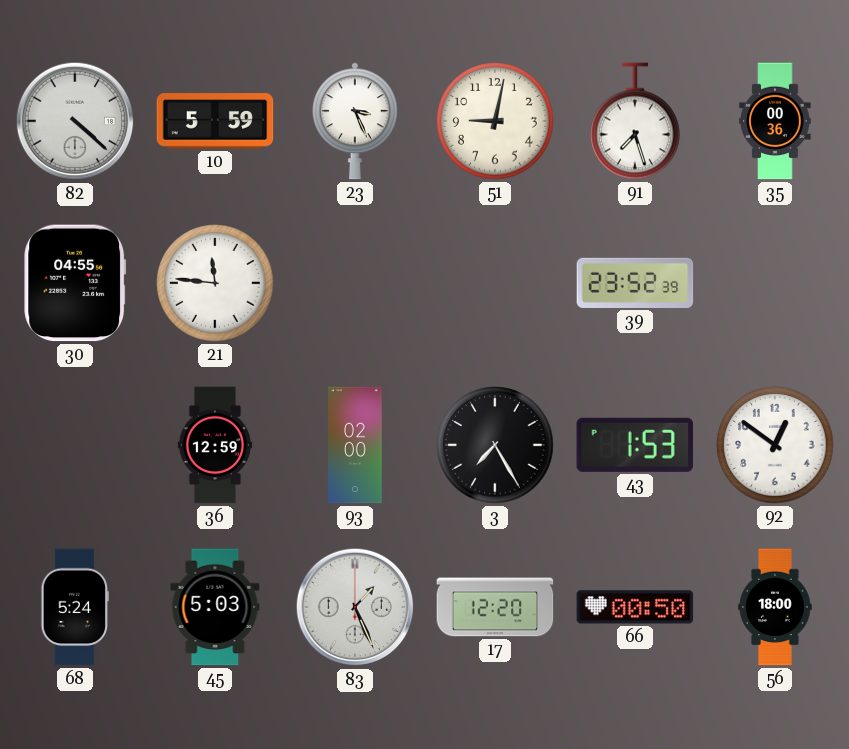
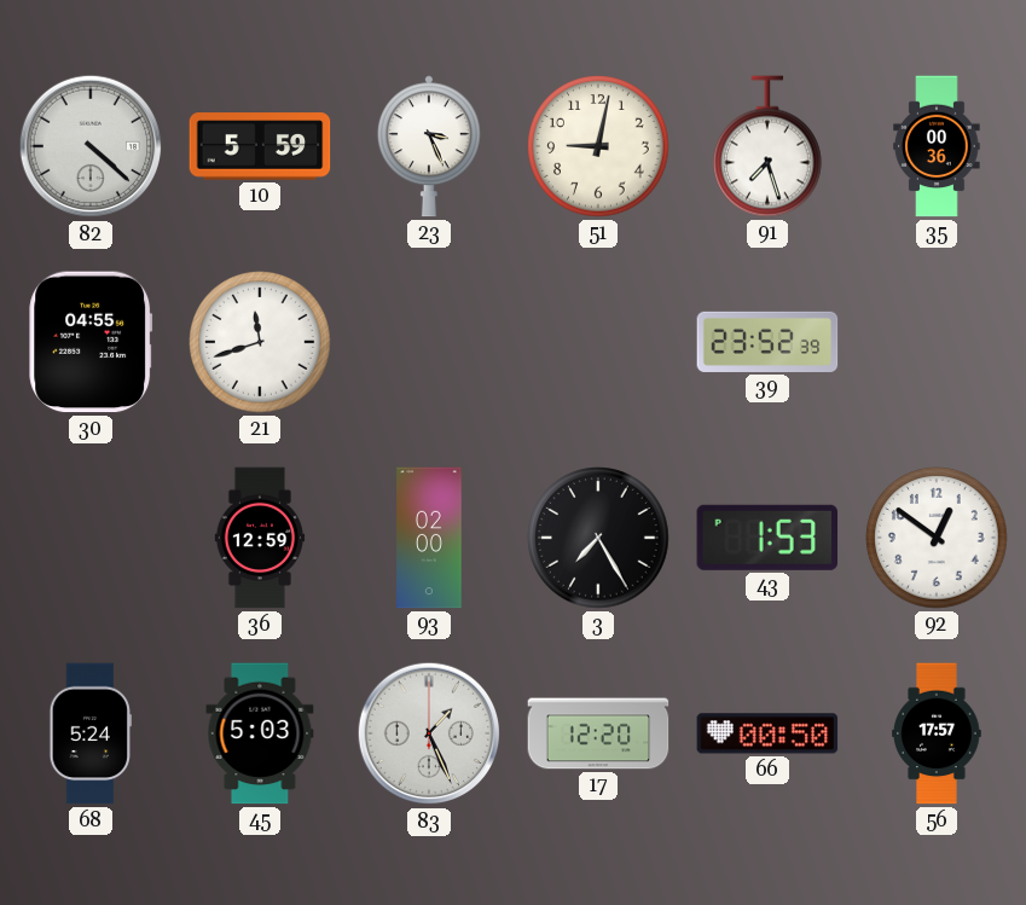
21: 11:46 -> 11:42 (260, 342)
56: 18:00 -> 17:57 (937, 733)
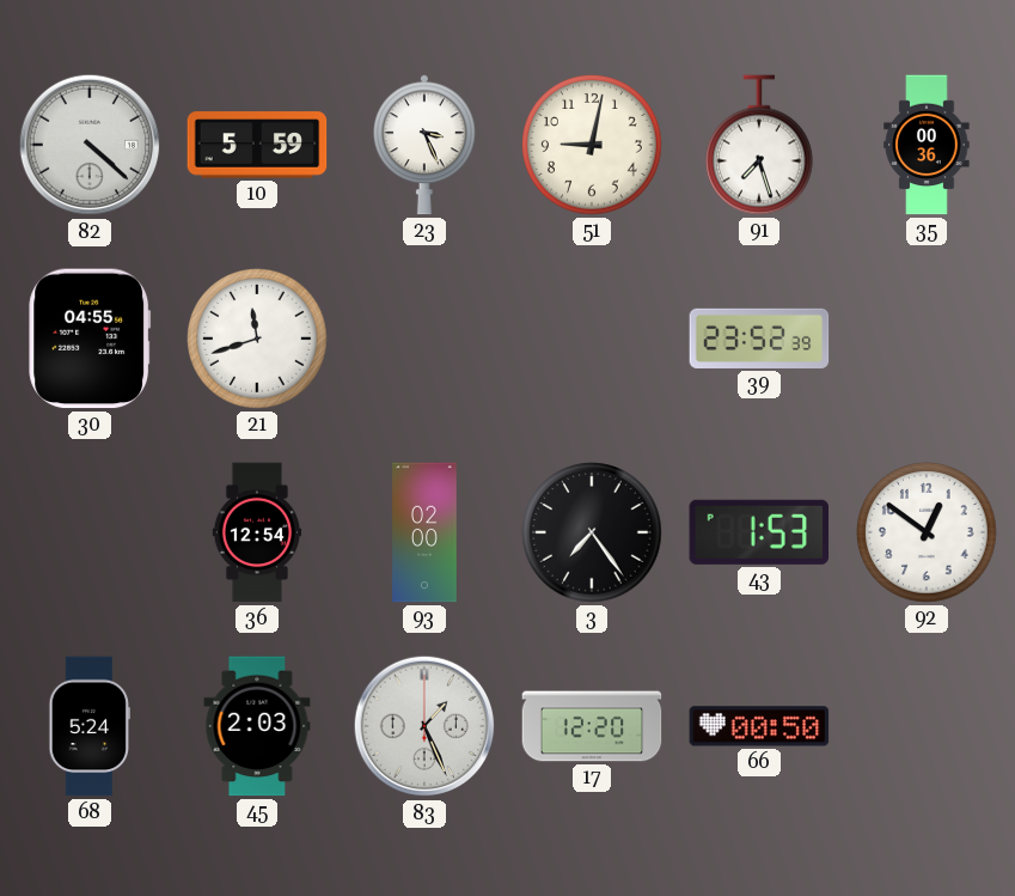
36: 12:59 -> 12:54 (257, 532)
3: 7:25 -> 7:24 (592, 532)
45: 5:03 -> 2:03 (257, 726)
56: 17:57 -> none (937, 733)
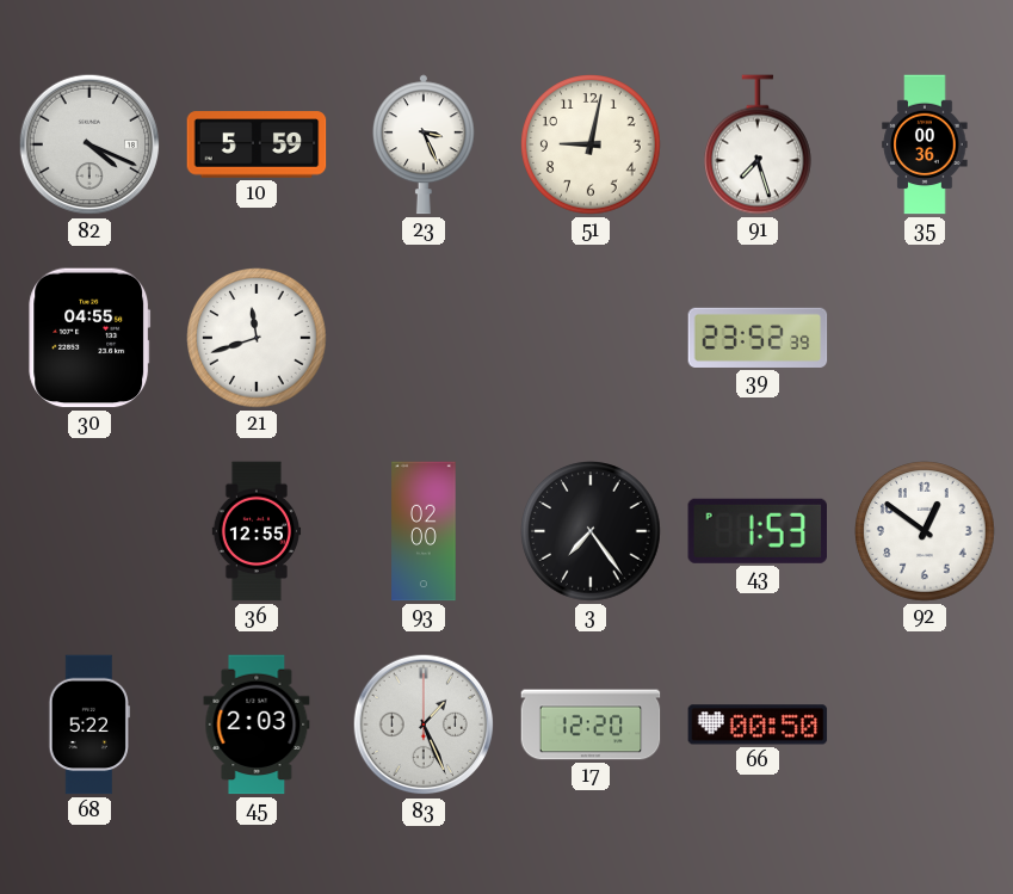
82: 4:22 -> 4:19 (89, 144)
36: 12:54 -> 12:55 (257, 531)
68: 5:24 -> 5:22 (89, 725)
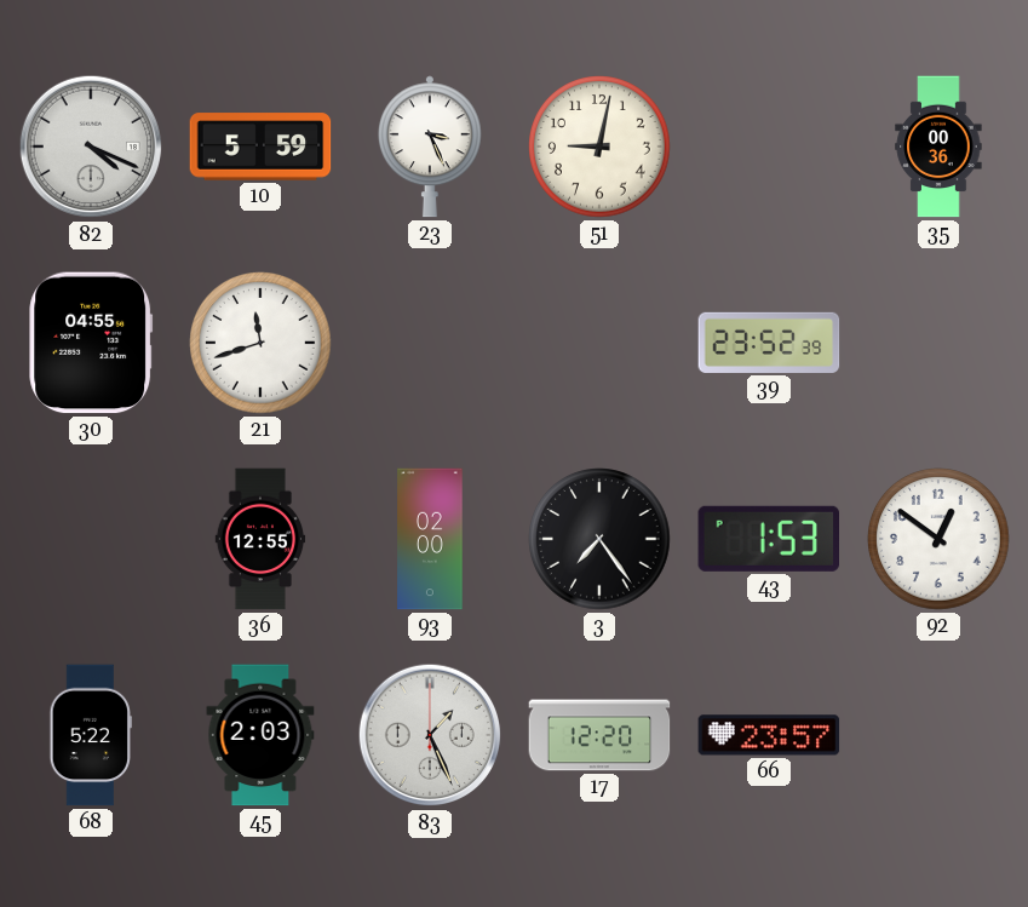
91: 7:27 -> none (759, 144)
66: 00:50 -> 23:57 (769, 735)
